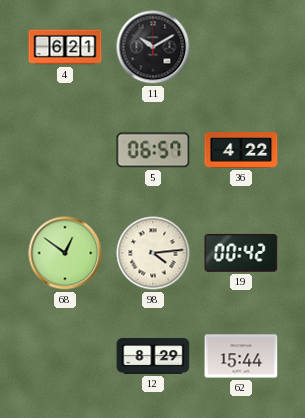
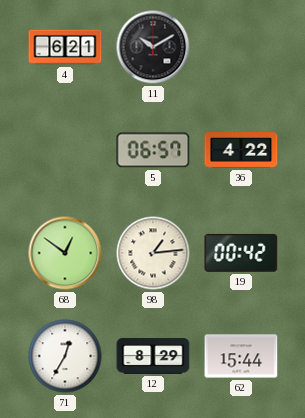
98: 4:14 -> 1:14 (153, 253)
71: none -> 12:35 (65, 356)
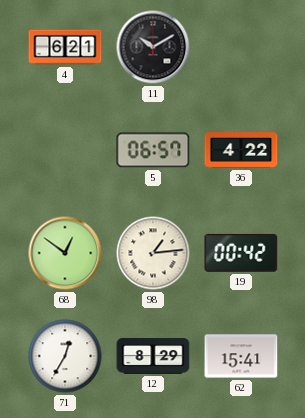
62: 15:44 -> 15:41 (241, 356)
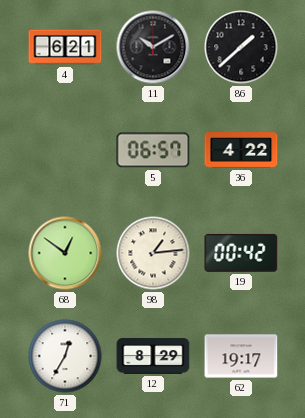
86: none -> 1:38 (241, 47)
62: 15:41 -> 19:17 (241, 356)
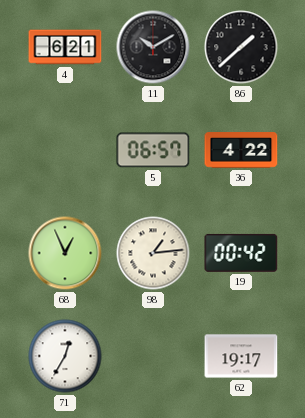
68: 12:51 -> 12:56 (65, 253)
12: 8:29 -> none (153, 357)
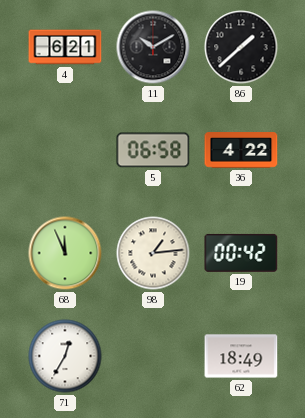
5: 06:57 -> 06:58 (153, 150)
68: 12:56 -> 11:56 (65, 253)
62: 19:17 -> 18:49 (241, 356)
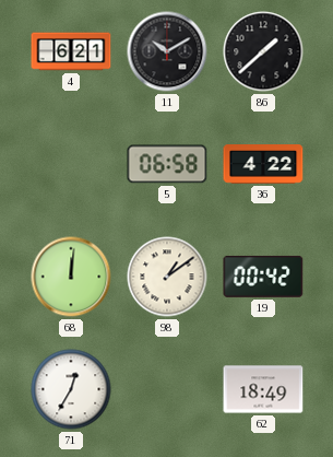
68: 11:56 -> 12:01 (71, 277)
98: 1:14 -> 1:09 (167, 277)
